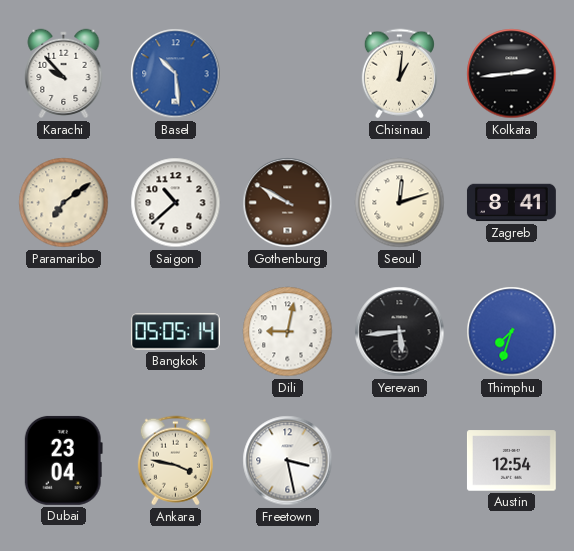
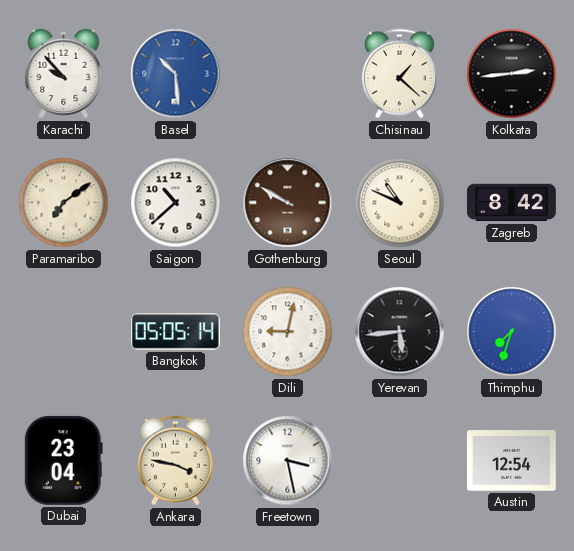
Chisinau: 1:01 -> 1:22 (399, 74)
Seoul: 12:12 -> 10:49 (400, 203)
Zagreb: 8:41 -> 8:42 (511, 203)
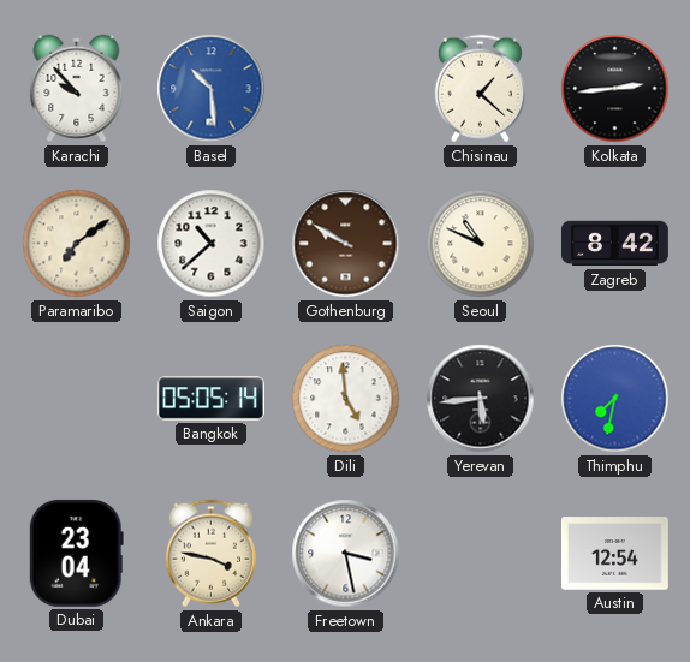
Dili: 9:02 -> 4:59 (346, 399)
Thimphu: 7:33 -> 7:32 (615, 399)
